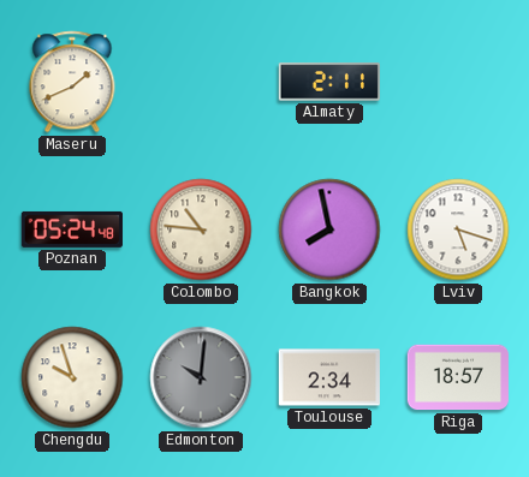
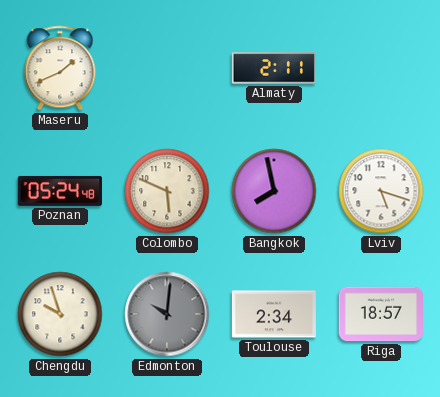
Colombo: 10:46 -> 5:49 (167, 191)
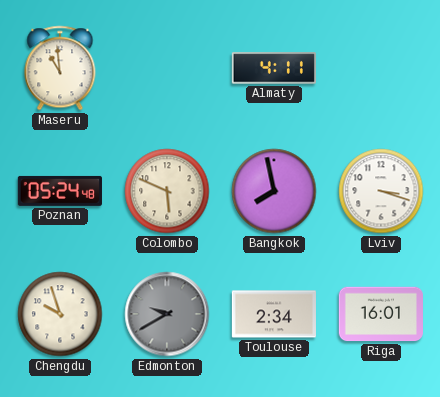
Maseru: 1:41 -> 10:59 (60, 68)
Almaty: 2:11 -> 4:11 (274, 68)
Lviv: 5:18 -> 3:18 (381, 191)
Edmonton: 10:01 -> 9:40 (167, 314)
Riga: 18:57 -> 16:01 (381, 314)
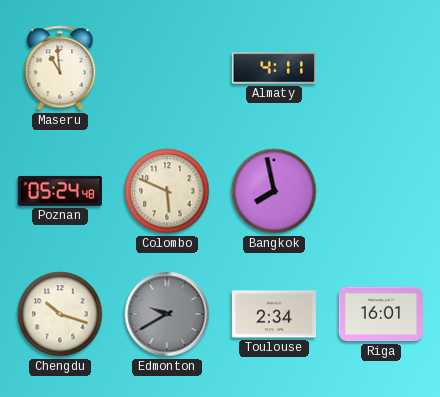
Lviv: 3:18 -> none (381, 191)
Chengdu: 9:57 -> 10:18 (60, 314)
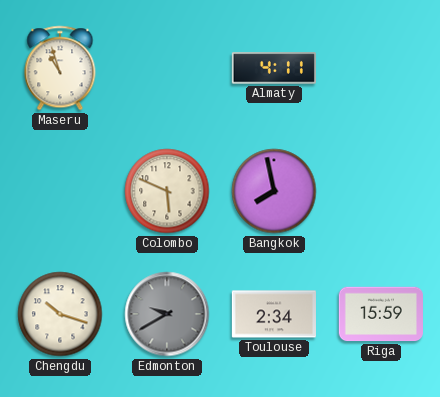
Maseru: 10:59 -> 10:57 (60, 68)
Poznan: 05:24 -> none (60, 191)
Riga: 16:01 -> 15:59 (381, 314)
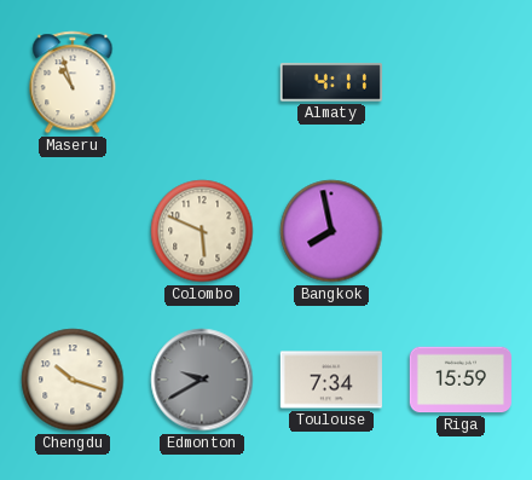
Toulouse: 2:34 -> 7:34 (331, 380)
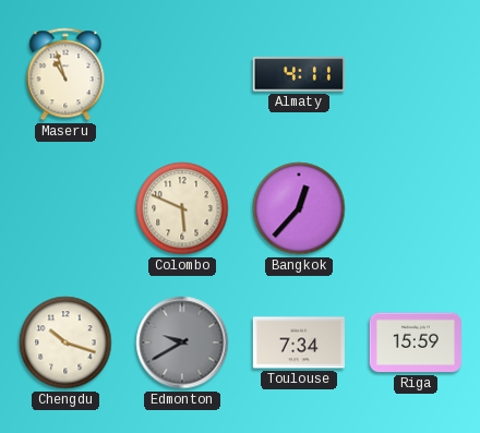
Bangkok: 7:58 -> 12:37 (299, 208)
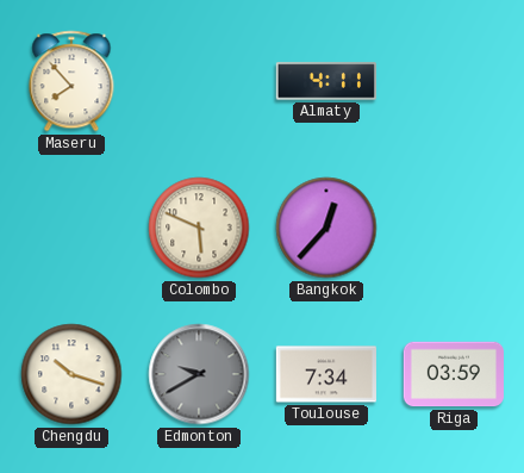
Maseru: 10:57 -> 7:53 (71, 81)
Riga: 15:59 -> 03:59 (454, 374)
